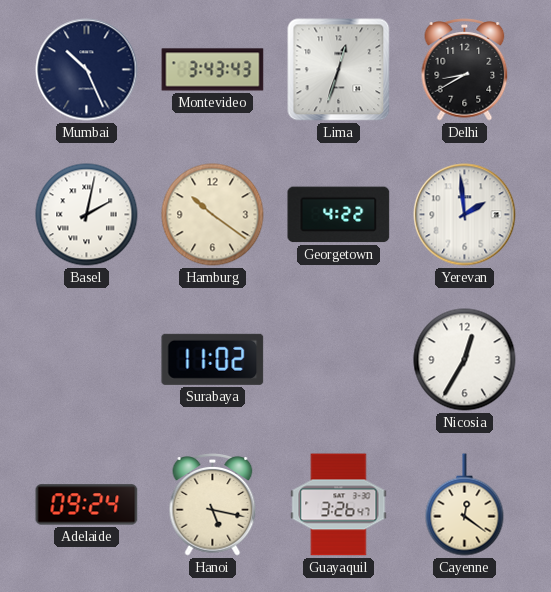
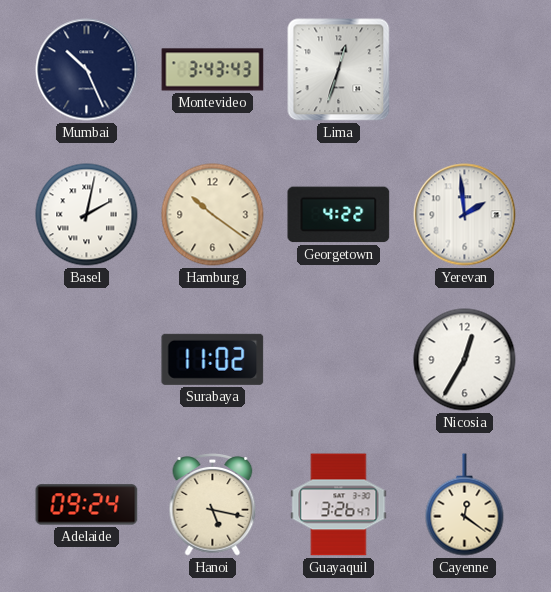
Delhi: 8:40 -> none (465, 70)
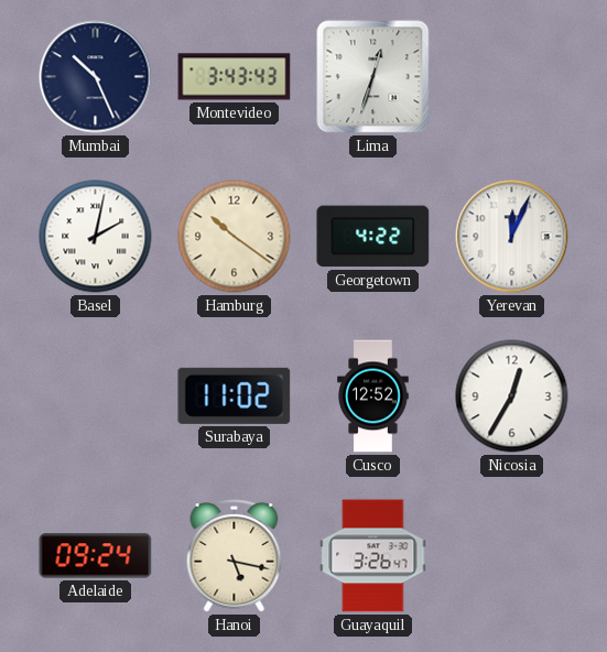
Yerevan: 1:59 -> 12:04 (512, 237)
Cusco: none -> 12:52 (373, 396)
Cayenne: 12:21 -> none (465, 505)
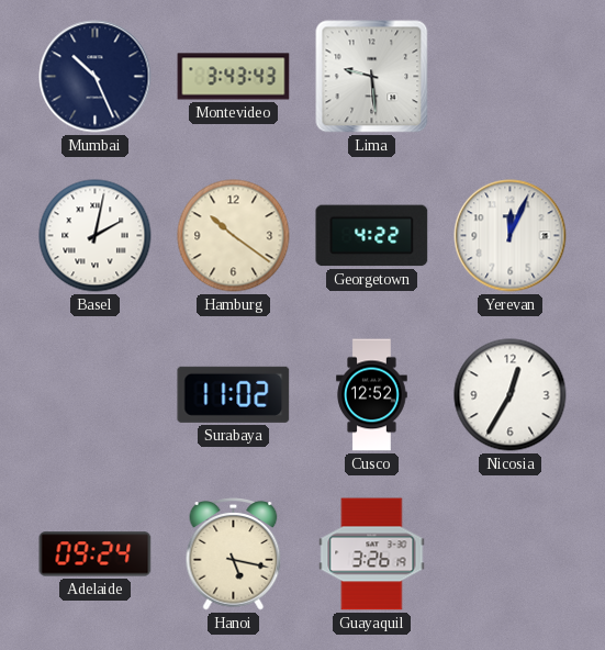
Lima: 12:33 -> 9:29 (372, 77)
Guayaquil: 3:26:47 -> 3:26:19 (372, 554)
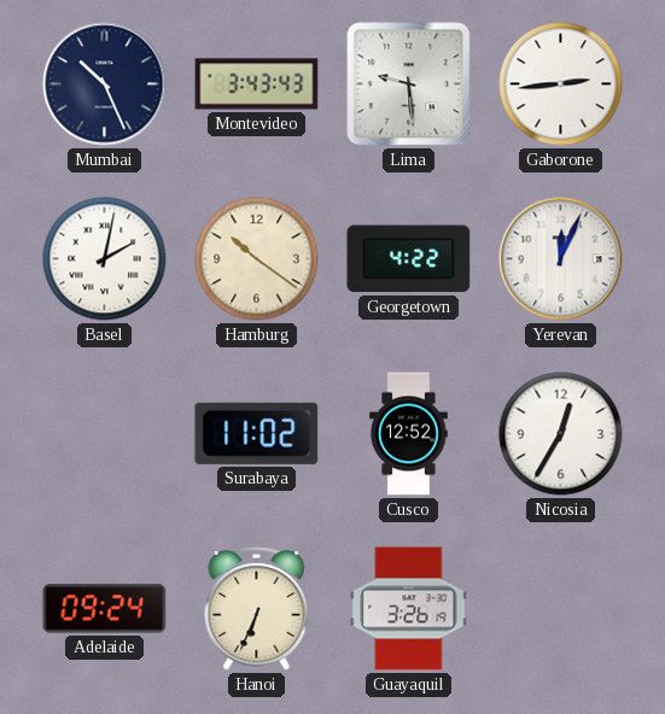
Gaborone: none -> 2:44 (561, 84)
Hanoi: 5:17 -> 6:34 (257, 609)
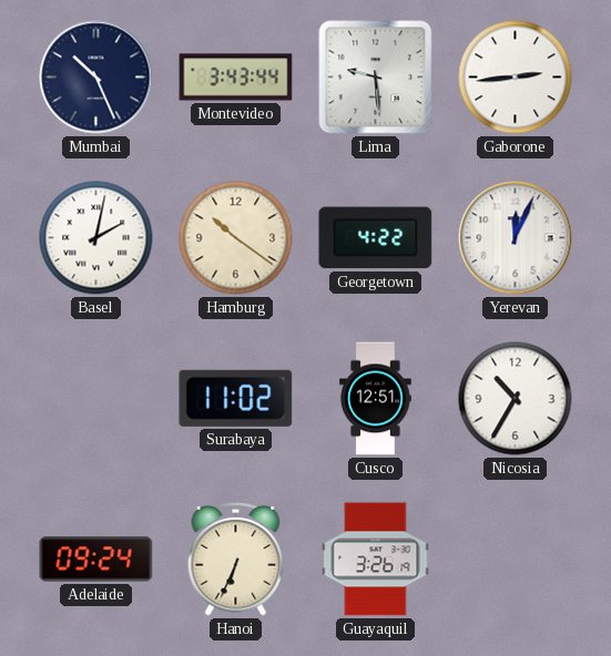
Montevideo: 3:43:43 -> 3:43:44 (236, 78)
Cusco: 12:52 -> 12:51 (376, 399)
Nicosia: 12:35 -> 10:35 (516, 399)
